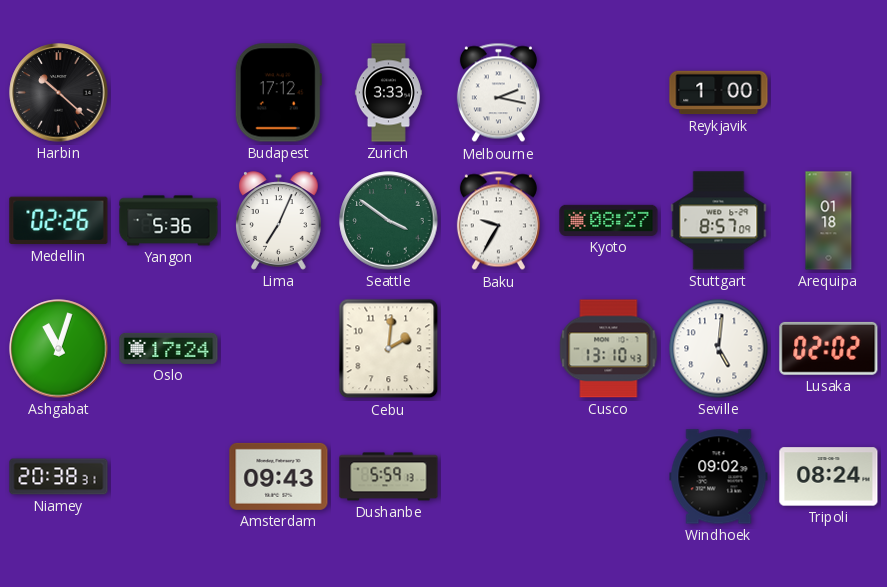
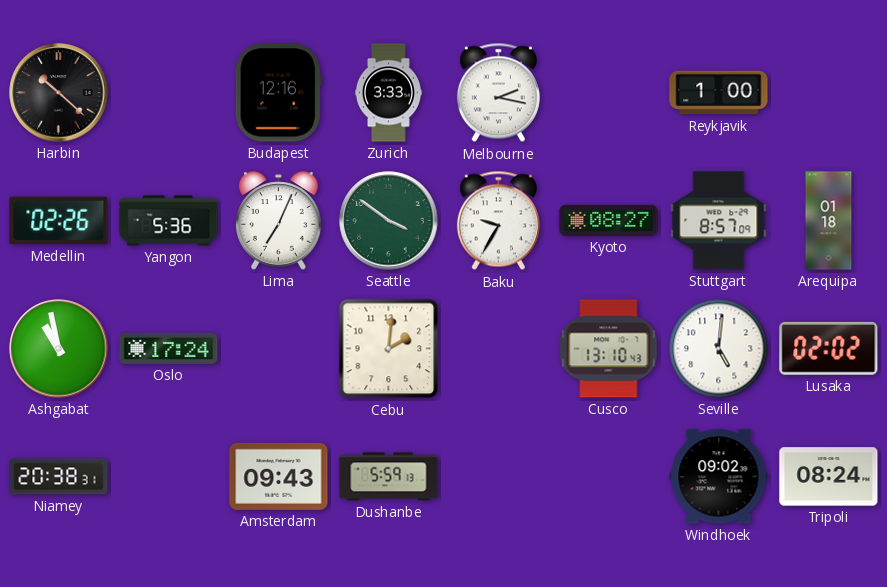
Budapest: 17:12 -> 12:16 (278, 93)
Ashgabat: 11:03 -> 10:58 (59, 349)
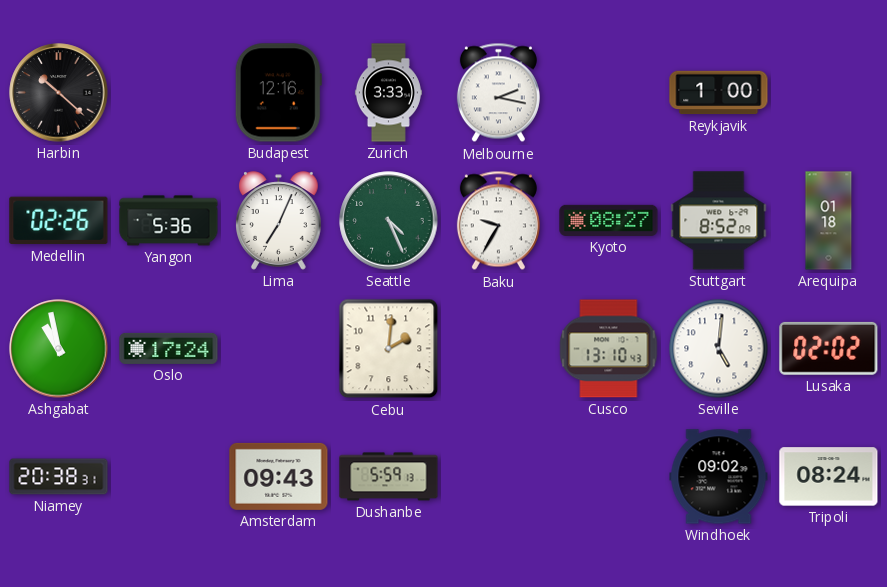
Seattle: 3:51 -> 4:26 (389, 221)
Stuttgart: 8:57 -> 8:52 (719, 221)
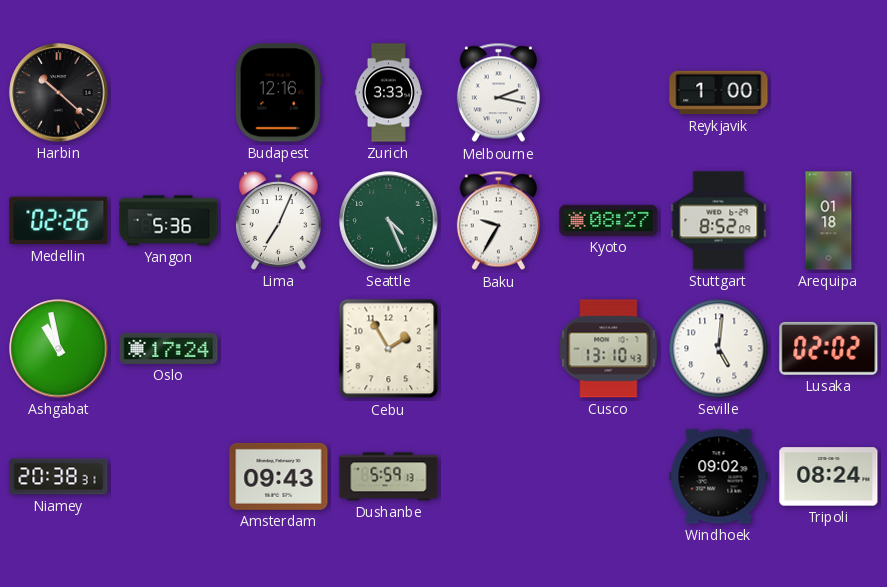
Cebu: 2:01 -> 1:55 (389, 349)
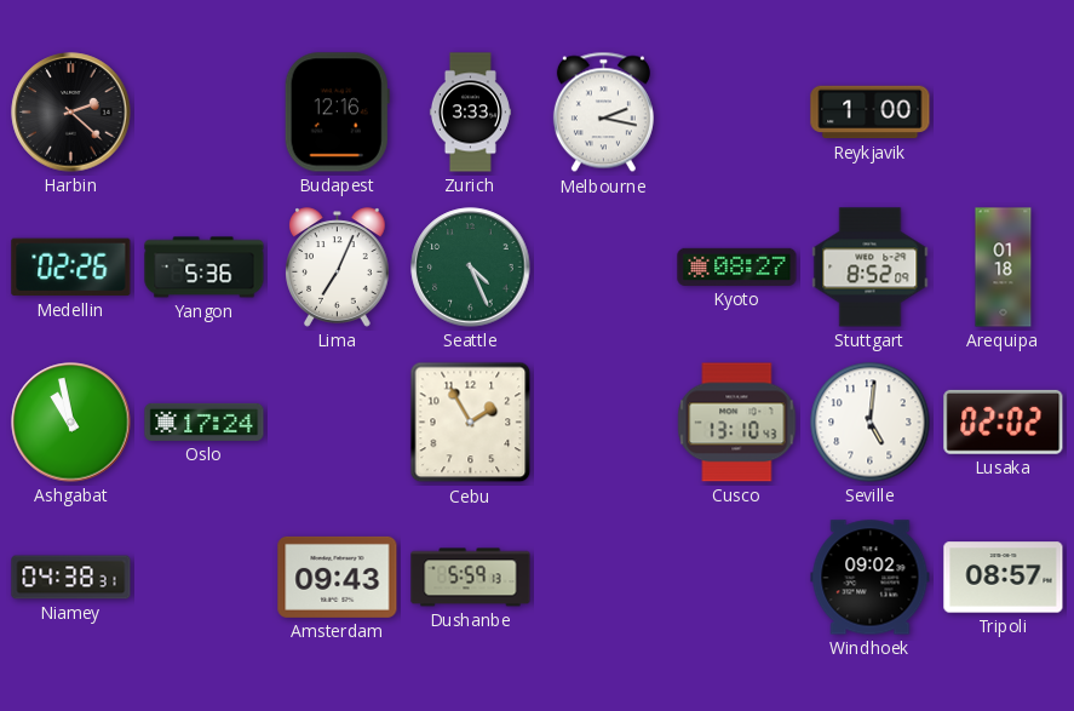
Harbin: 10:22 -> 2:22 (71, 113)
Baku: 9:35 -> none (498, 221)
Niamey: 20:38 -> 04:38 (71, 578)
Tripoli: 08:24 -> 08:57 (1004, 578)
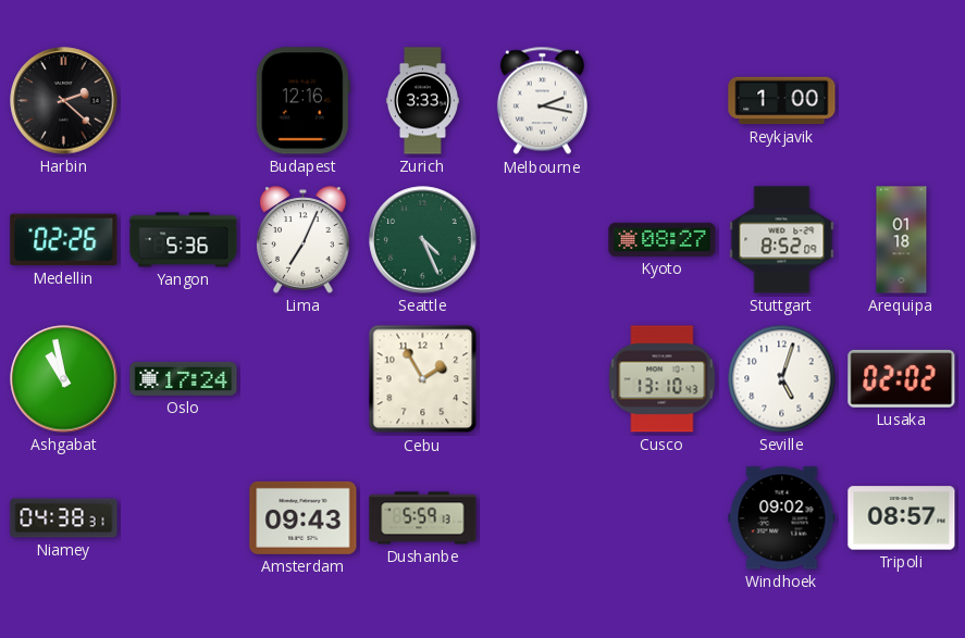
Seville: 5:01 -> 5:03 (782, 379)
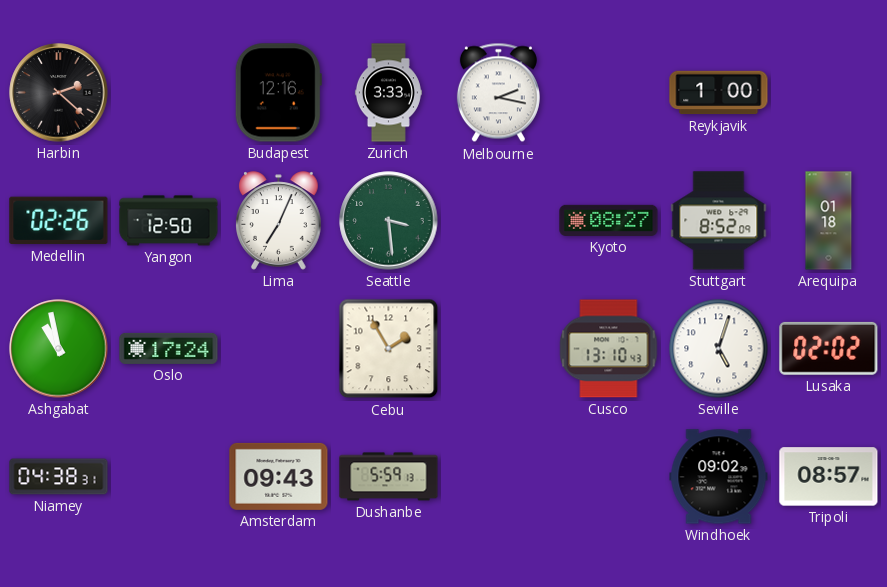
Yangon: 5:36 -> 12:50 (169, 221)
Seattle: 4:26 -> 3:29 (389, 221)
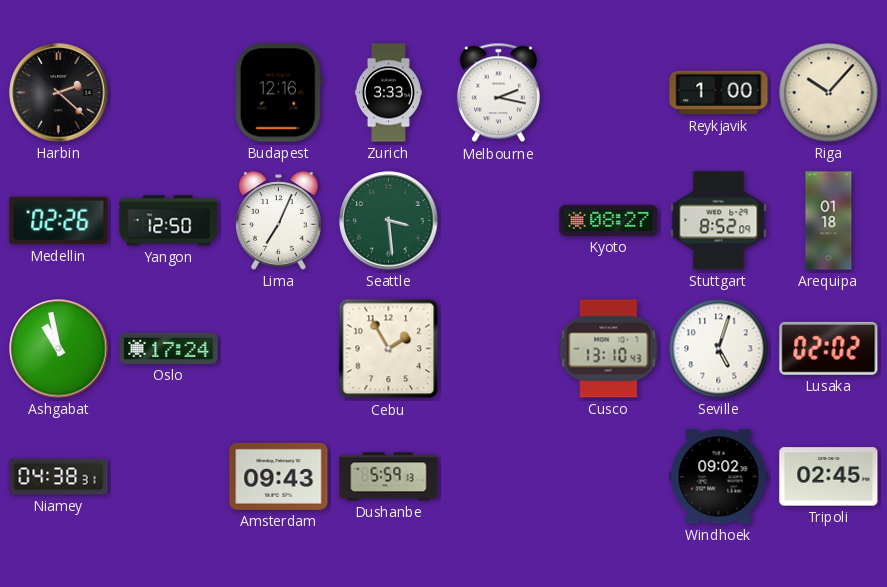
Riga: none -> 10:07 (829, 93)
Tripoli: 08:57 -> 02:45 (829, 477)
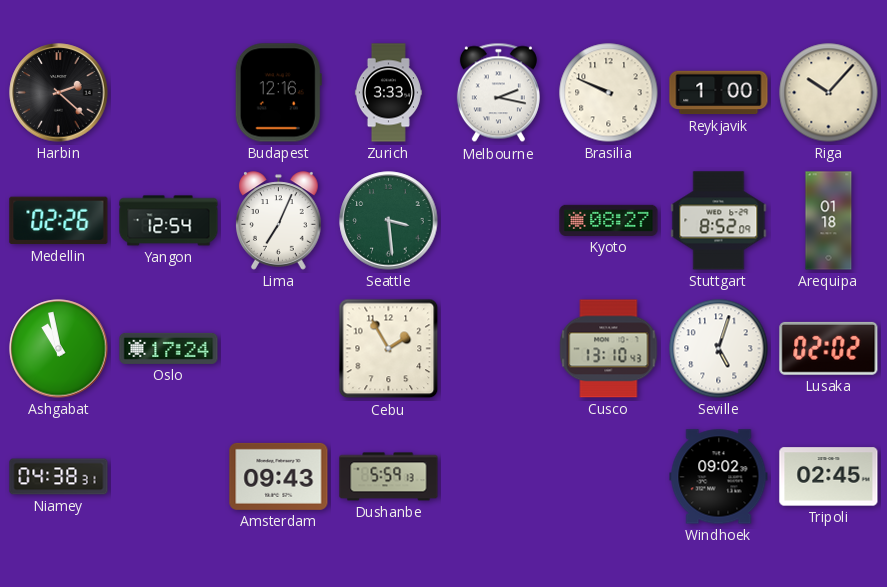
Brasilia: none -> 9:49 (609, 93)
Yangon: 12:50 -> 12:54 (169, 221)
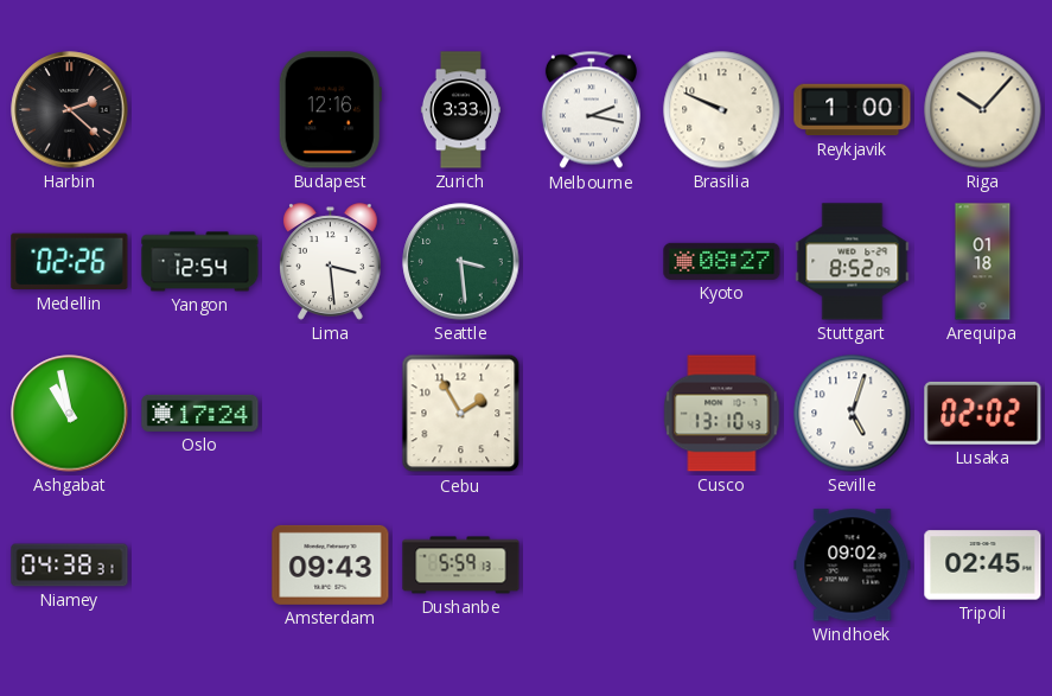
Lima: 7:04 -> 3:29 (331, 262)
